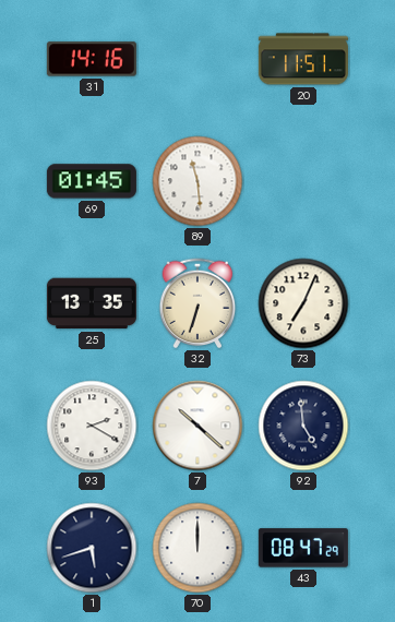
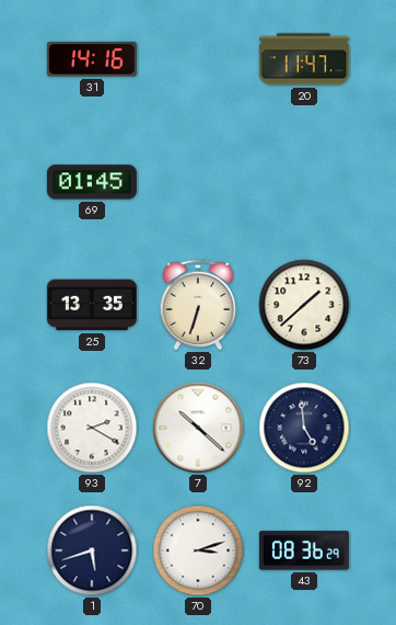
20: 11:51 -> 11:47 (304, 59)
89: 11:29 -> none (197, 181)
73: 7:04 -> 1:38 (304, 305)
70: 12:00 -> 3:12 (198, 550)
43: 08:47 -> 08:36 (304, 550)
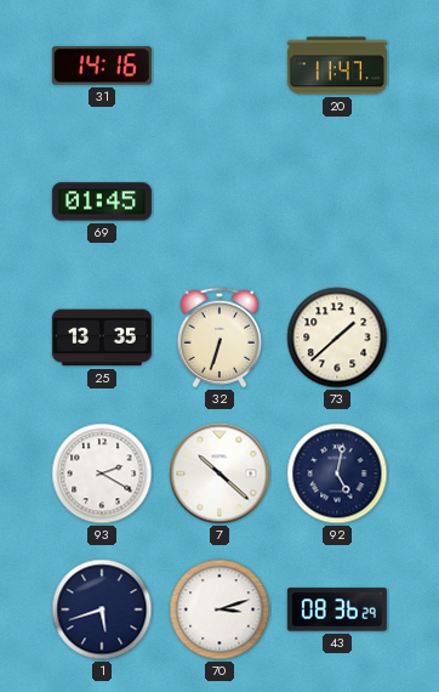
92: 4:59 -> 5:02 (337, 473)
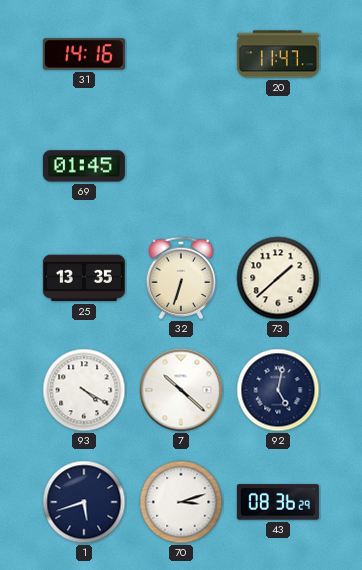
93: 2:20 -> 4:20 (84, 390)
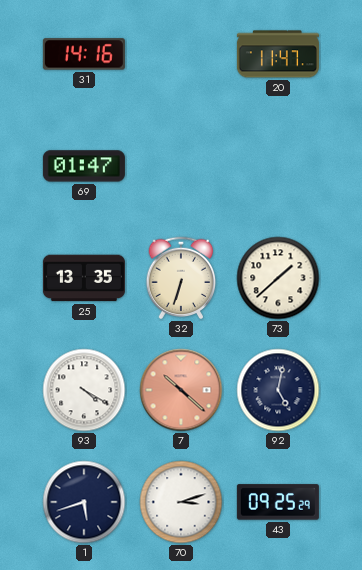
69: 01:45 -> 01:47 (84, 166)
7 dial: white -> salmon (181, 390)
43: 08:36 -> 09:25 (278, 502)
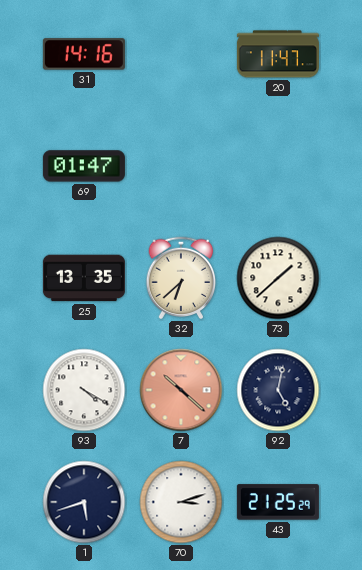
32: 6:33 -> 6:38 (181, 278)
43: 09:25 -> 21:25 (278, 502)
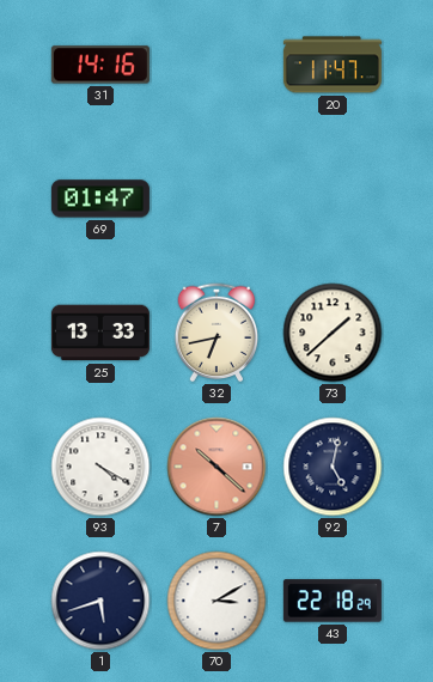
25: 13:35 -> 13:33 (100, 333)
32: 6:38 -> 6:43 (216, 333)
70: 3:12 -> 3:10 (216, 601)
43: 21:25 -> 22:18 (333, 601)
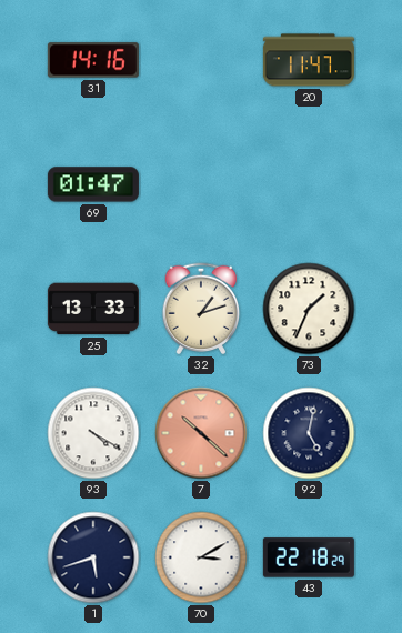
32: 6:43 -> 1:12 (201, 309)
73: 1:38 -> 1:34 (309, 309)
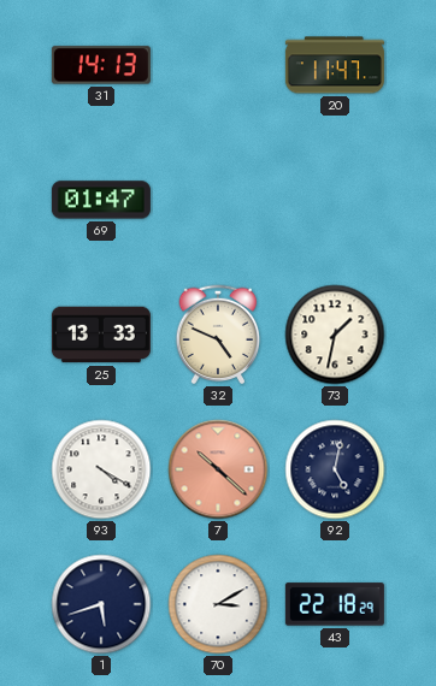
31: 14:16 -> 14:13 (101, 65)
32: 1:12 -> 4:49 (218, 335)
73: 1:34 -> 1:32 (335, 335)
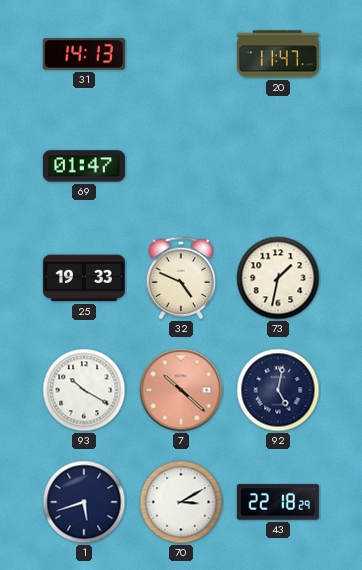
25: 13:33 -> 19:33 (84, 278)
93: 4:20 -> 10:20 (84, 390)
